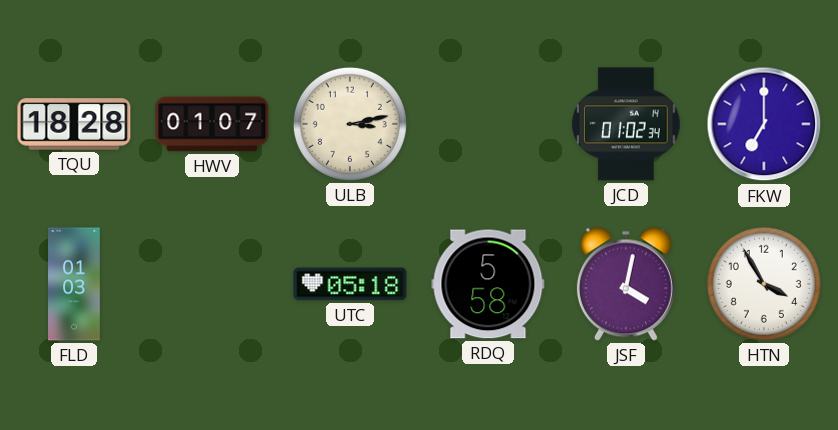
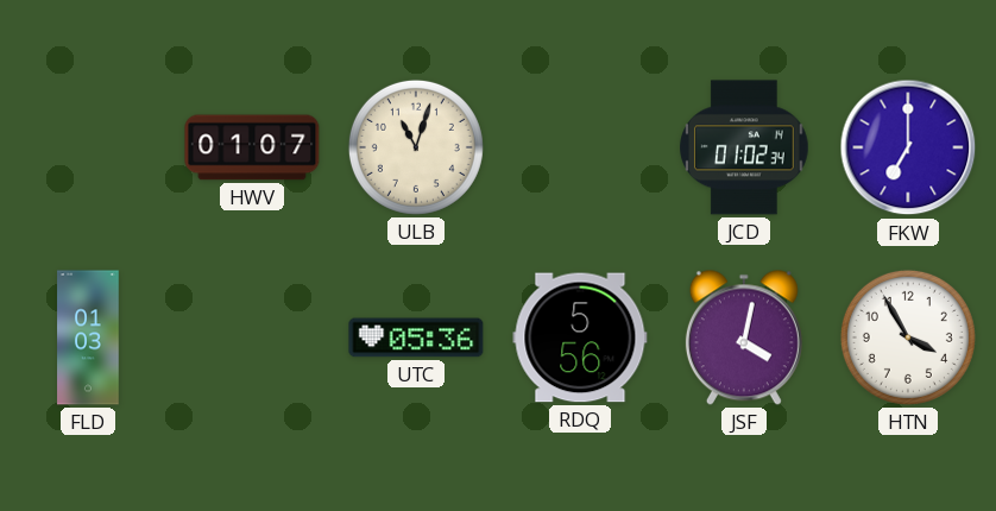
TQU: 18:28 -> none (74, 124)
ULB: 3:13 -> 11:03 (416, 147)
UTC: 05:18 -> 05:36 (416, 337)
RDQ: 5:58 -> 5:56 (580, 337)
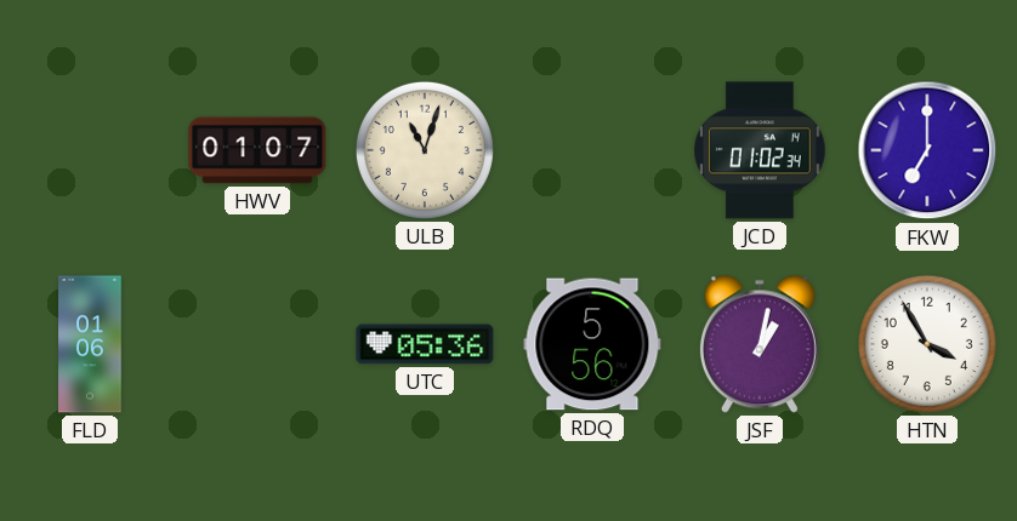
FLD: 01:03 -> 01:06 (90, 344)
JSF: 4:02 -> 1:02 (760, 344)
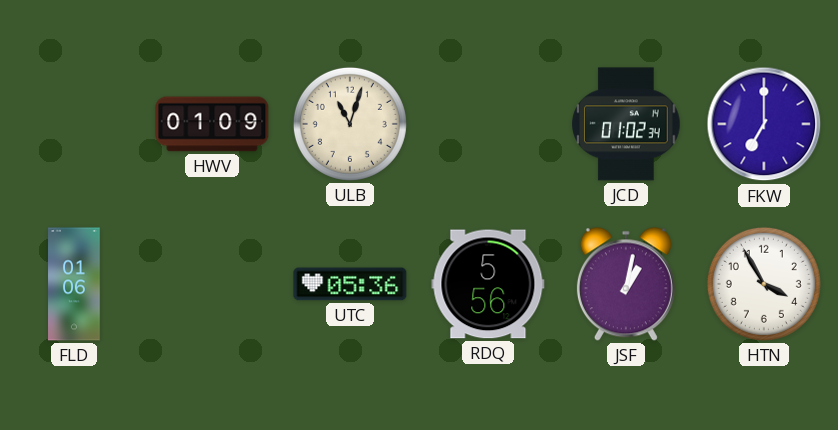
HWV: 01:07 -> 01:09 (212, 124)
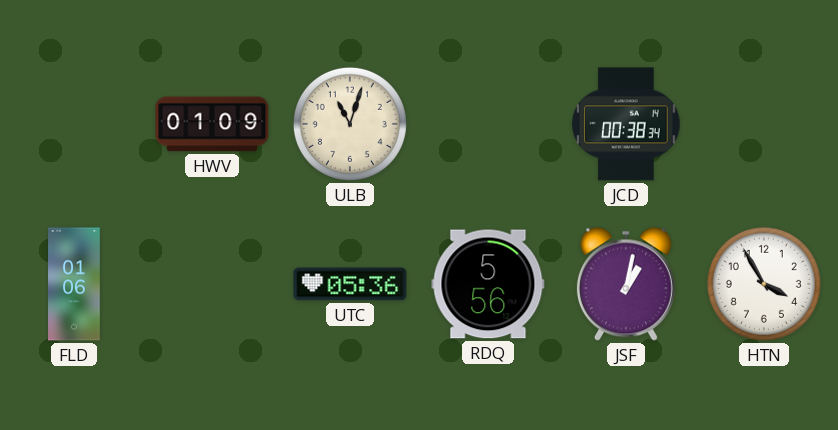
JCD: 01:02 -> 00:38 (626, 124)
FKW: 7:00 -> none (764, 124)
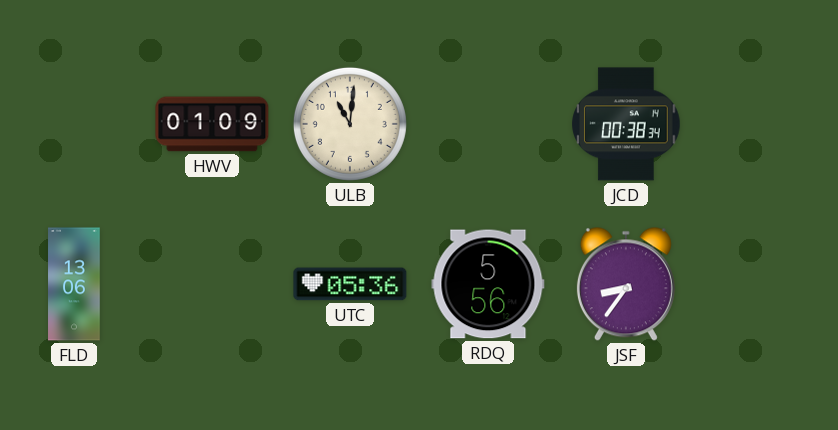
ULB: 11:03 -> 11:01 (350, 124)
FLD: 01:06 -> 13:06 (74, 284)
JSF: 1:02 -> 8:36 (626, 284)
HTN: 3:55 -> none (764, 284)
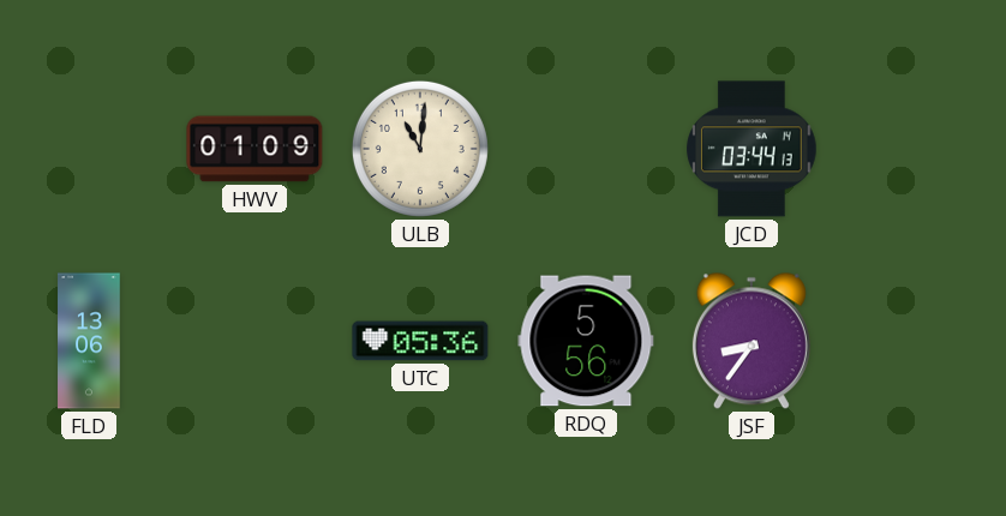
JCD: 00:38 -> 03:44 (751, 149)
